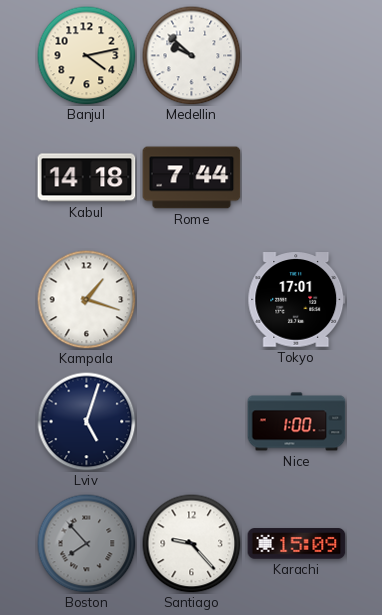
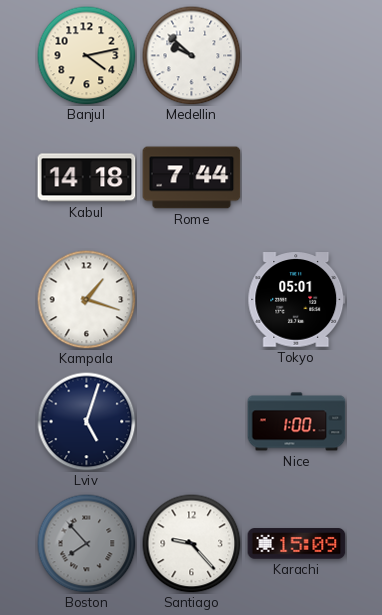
Tokyo: 17:01 -> 05:01 (297, 300)
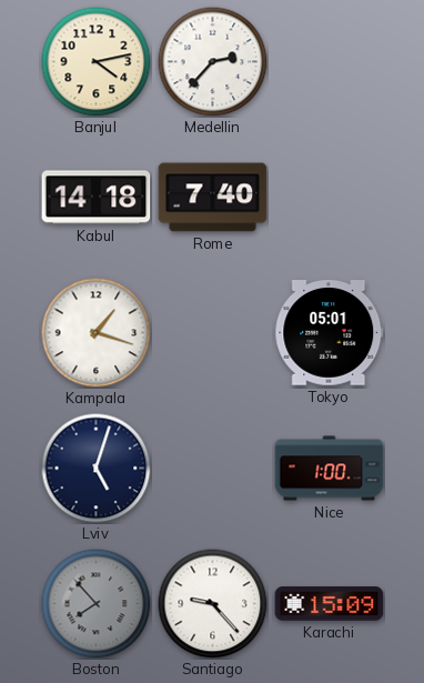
Medellin: 9:52 -> 2:37 (213, 62)
Rome: 7:44 -> 7:40 (213, 198)
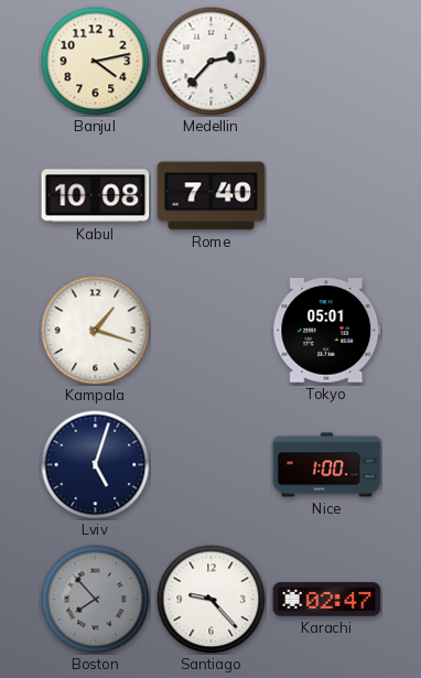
Kabul: 14:18 -> 10:08 (96, 196)
Karachi: 15:09 -> 02:47 (327, 600)
